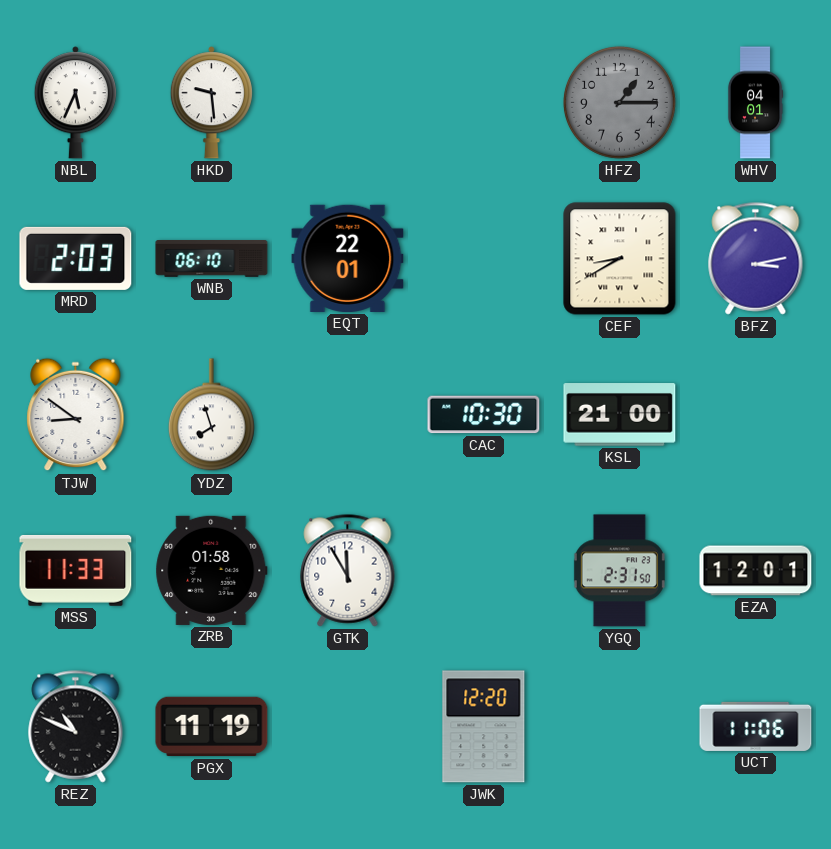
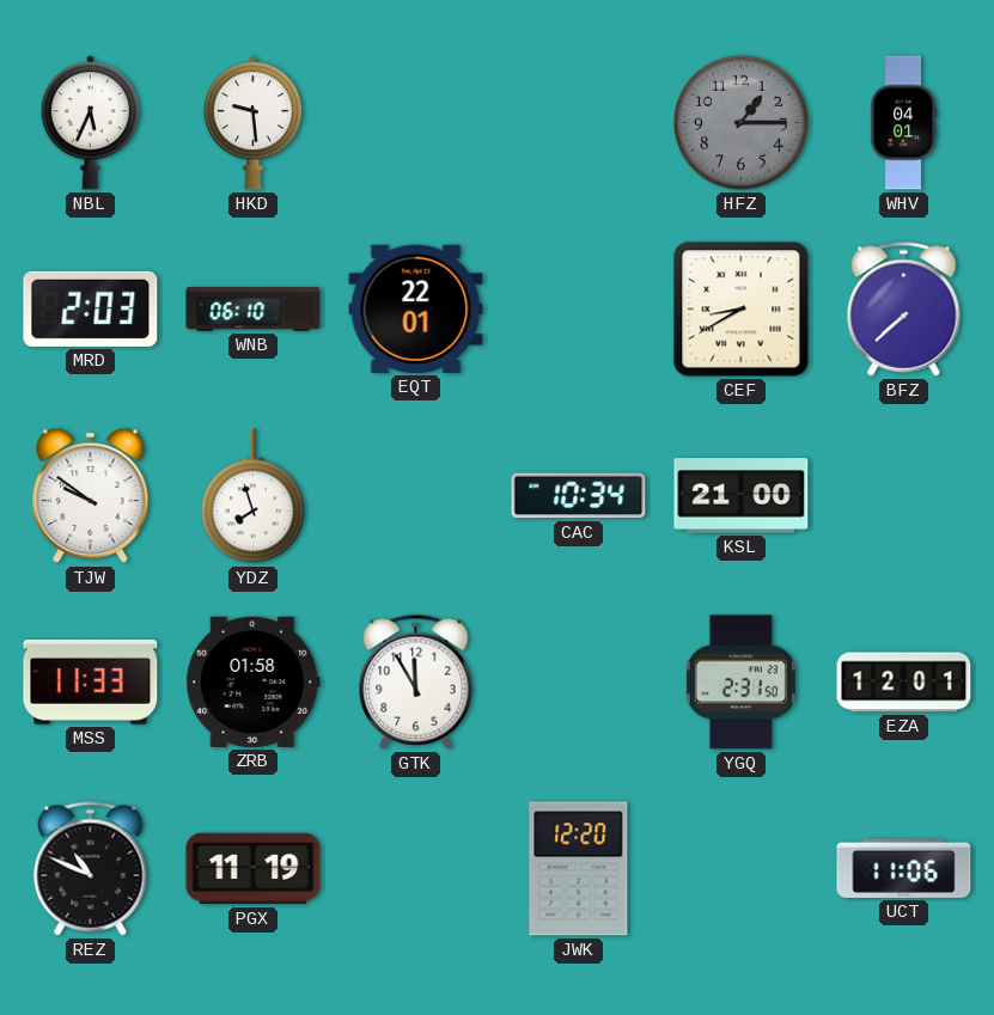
BFZ: 3:13 -> 7:38 (904, 310)
TJW: 8:51 -> 9:51 (91, 496)
CAC: 10:30 -> 10:34 (579, 496)
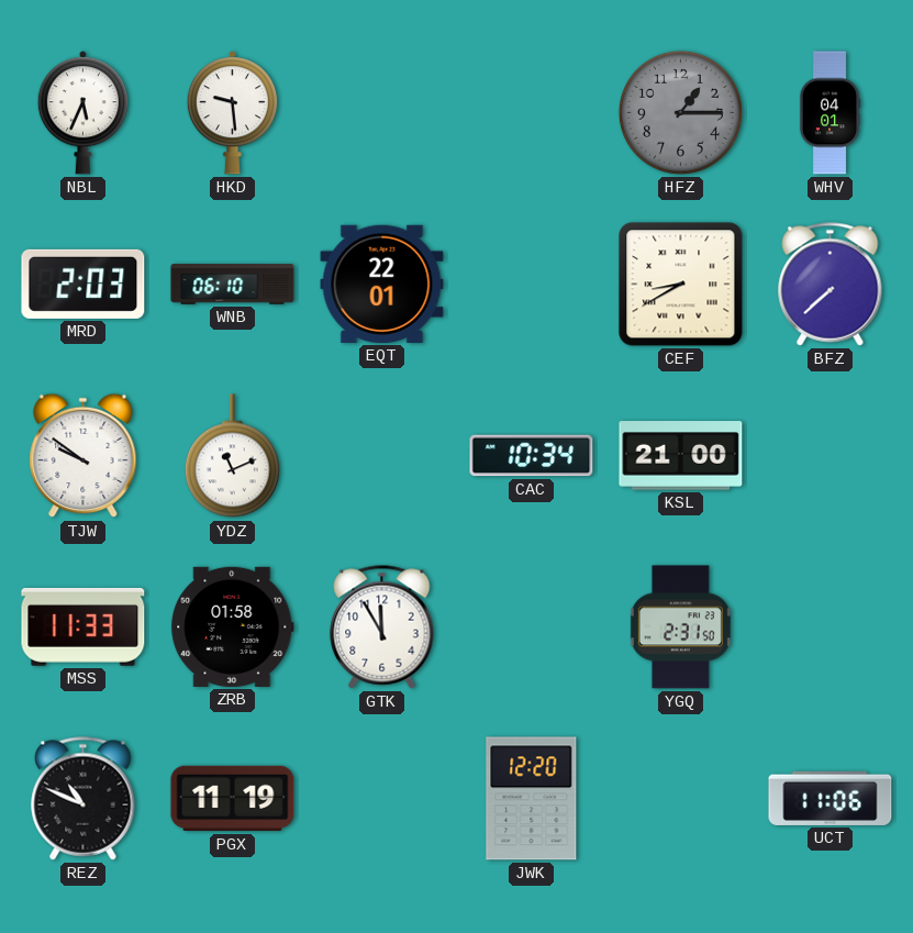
YDZ: 7:57 -> 11:11 (232, 456)
EZA: 12:01 -> none (904, 683)
